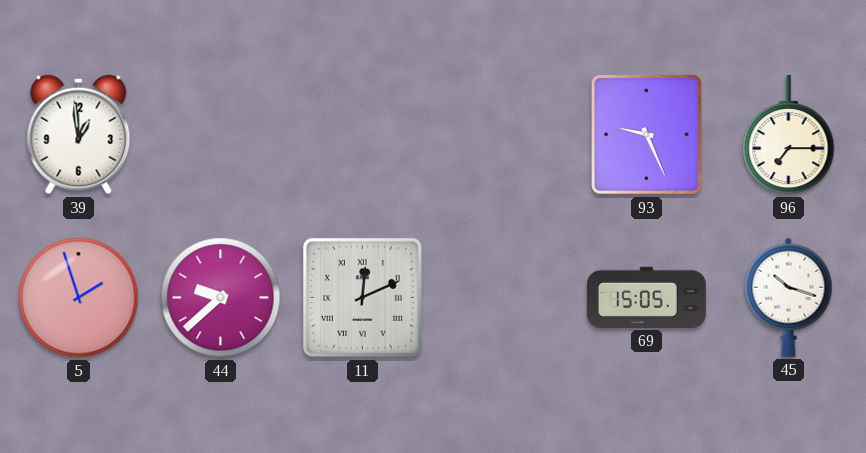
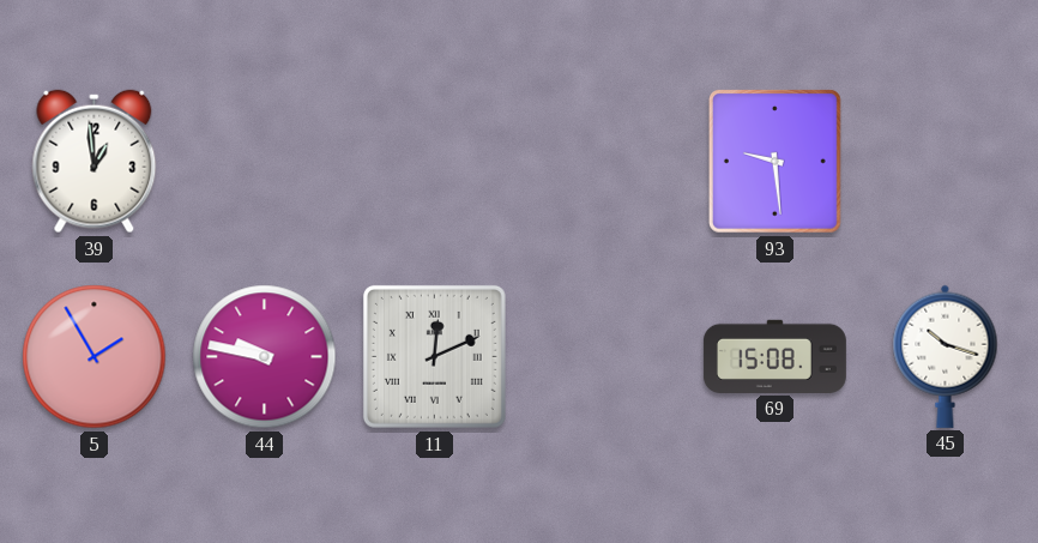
93: 9:26 -> 9:29 (774, 161)
96: 7:15 -> none (789, 135)
5: 1:57 -> 1:55 (95, 357)
44: 9:38 -> 9:47 (265, 357)
69: 15:05 -> 15:08 (774, 356)
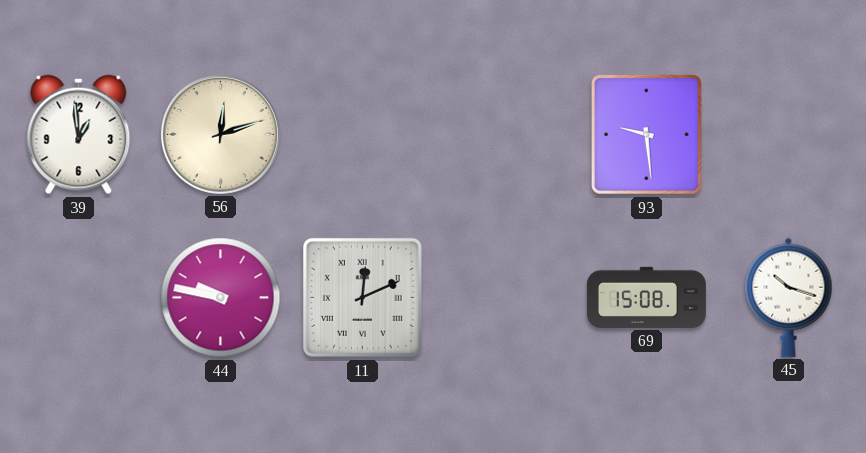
56: none -> 12:12 (220, 134)
5: 1:55 -> none (95, 357)
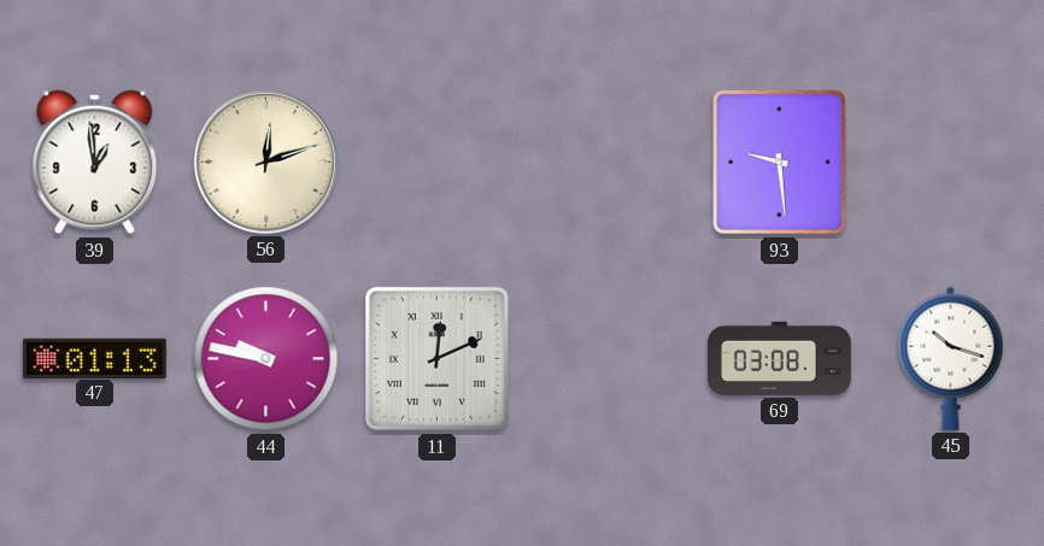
47: none -> 01:13 (94, 358)
69: 15:08 -> 03:08 (779, 358)
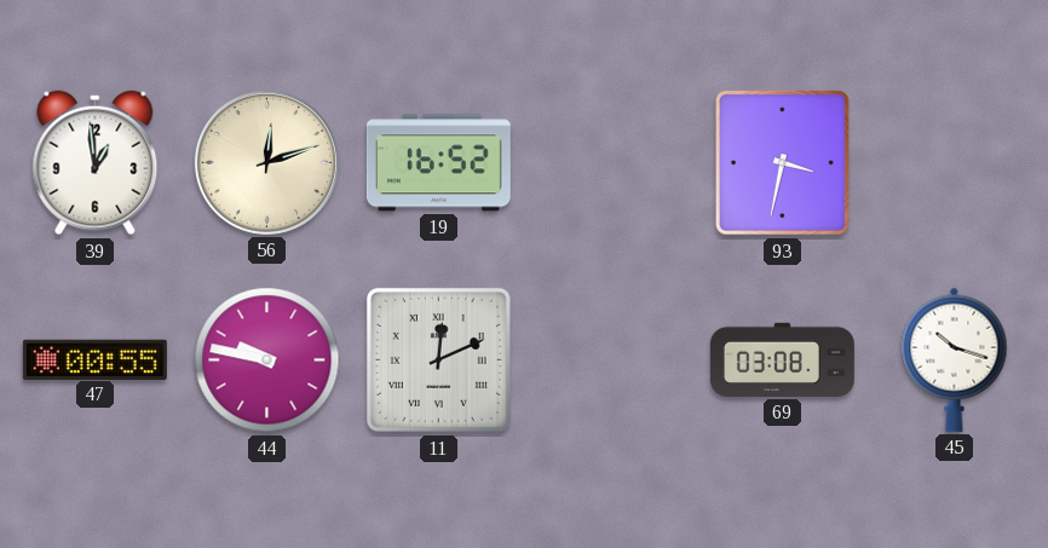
19: none -> 16:52 (438, 163)
93: 9:29 -> 3:32 (782, 162)
47: 01:13 -> 00:55 (94, 359)
